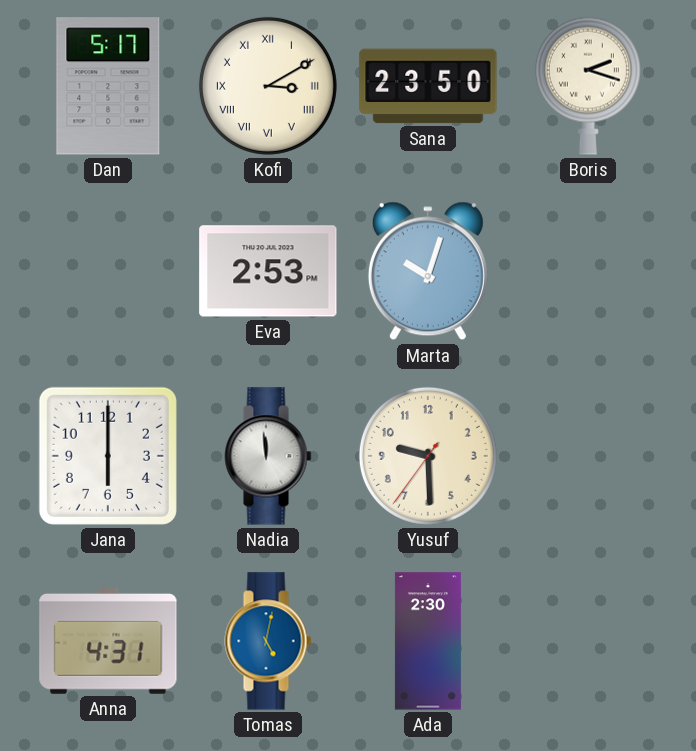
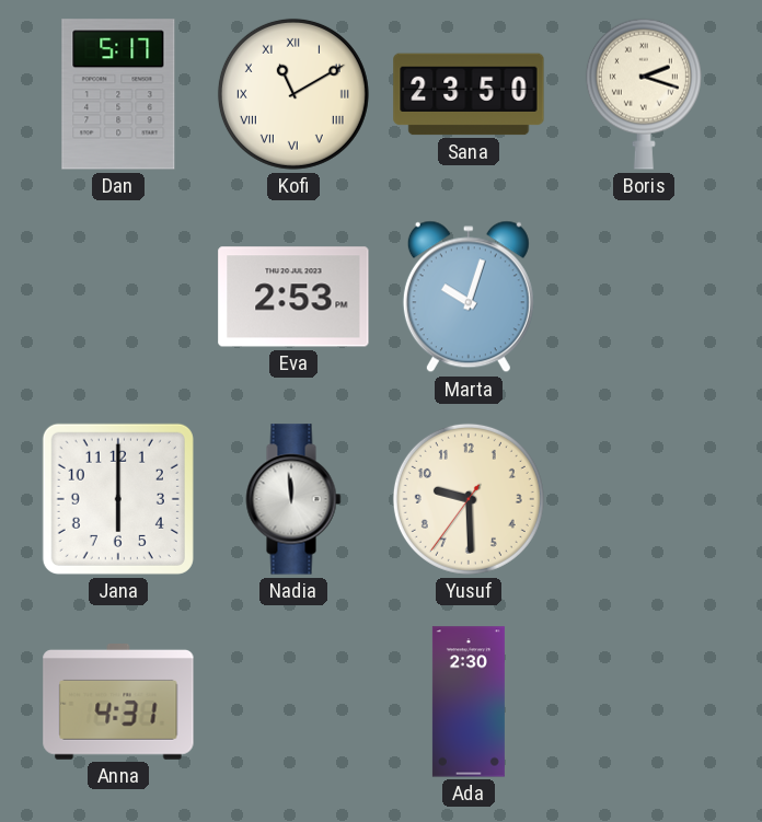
Kofi: 3:10 -> 11:10 (293, 94)
Tomas: 5:02 -> none (268, 641)
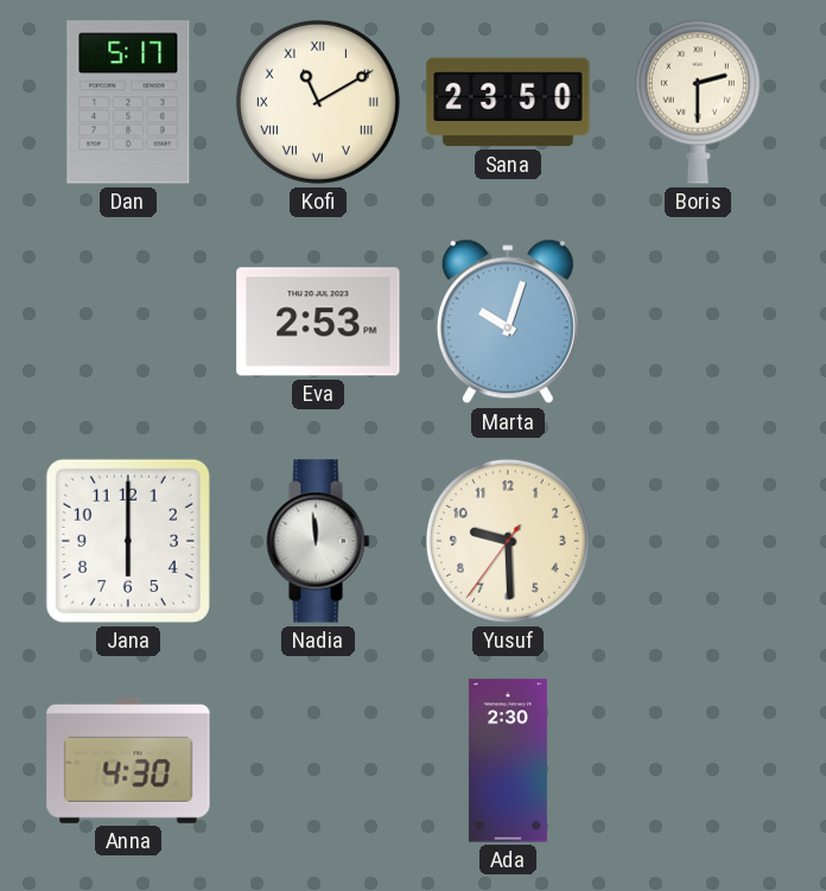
Boris: 2:18 -> 2:30 (698, 102)
Anna: 4:31 -> 4:30 (128, 762)
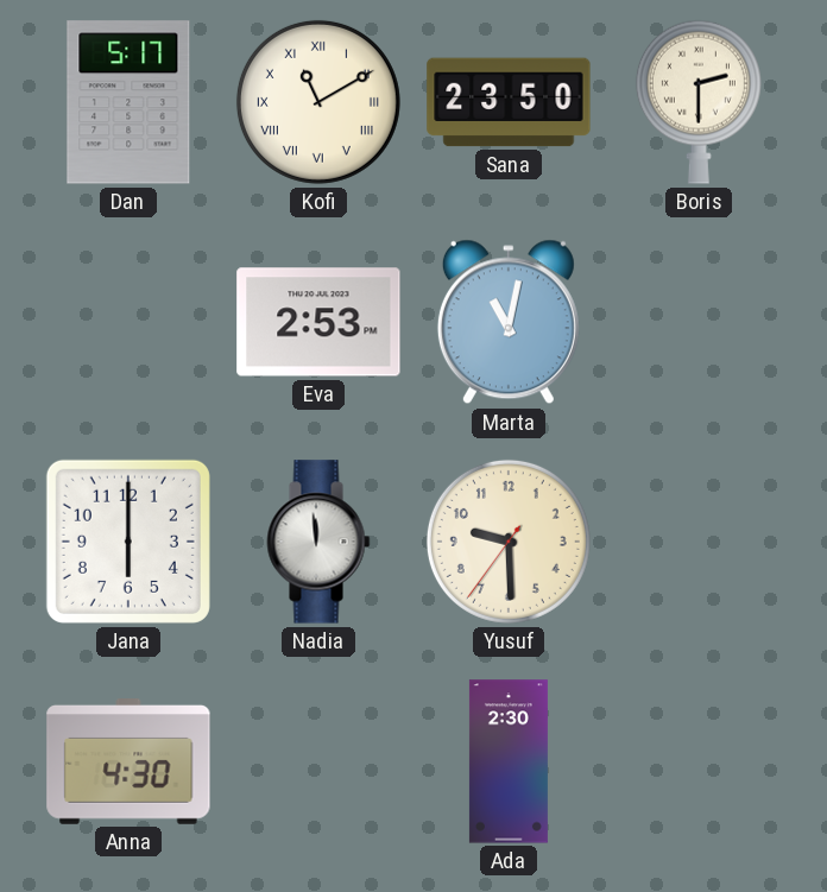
Marta: 10:03 -> 11:02 (509, 322)
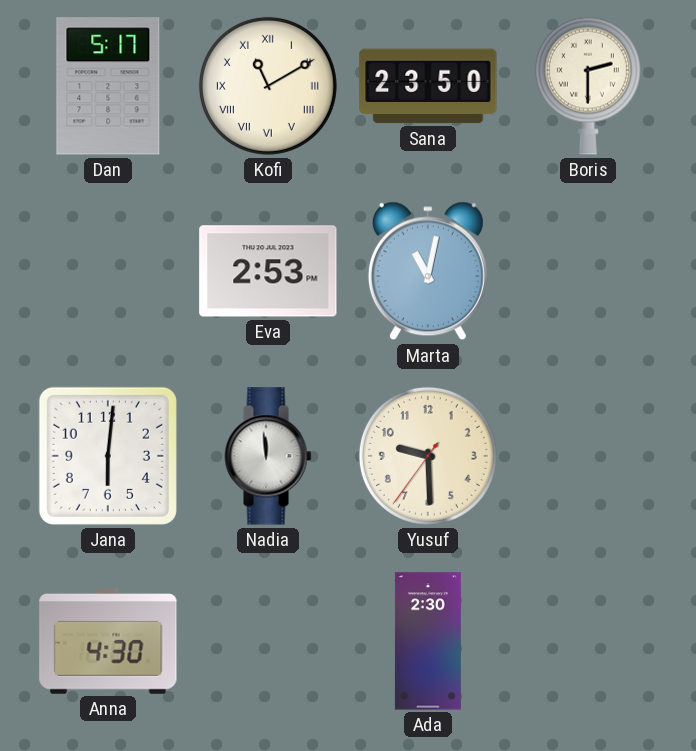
Jana: 6:00 -> 6:01 (108, 456)
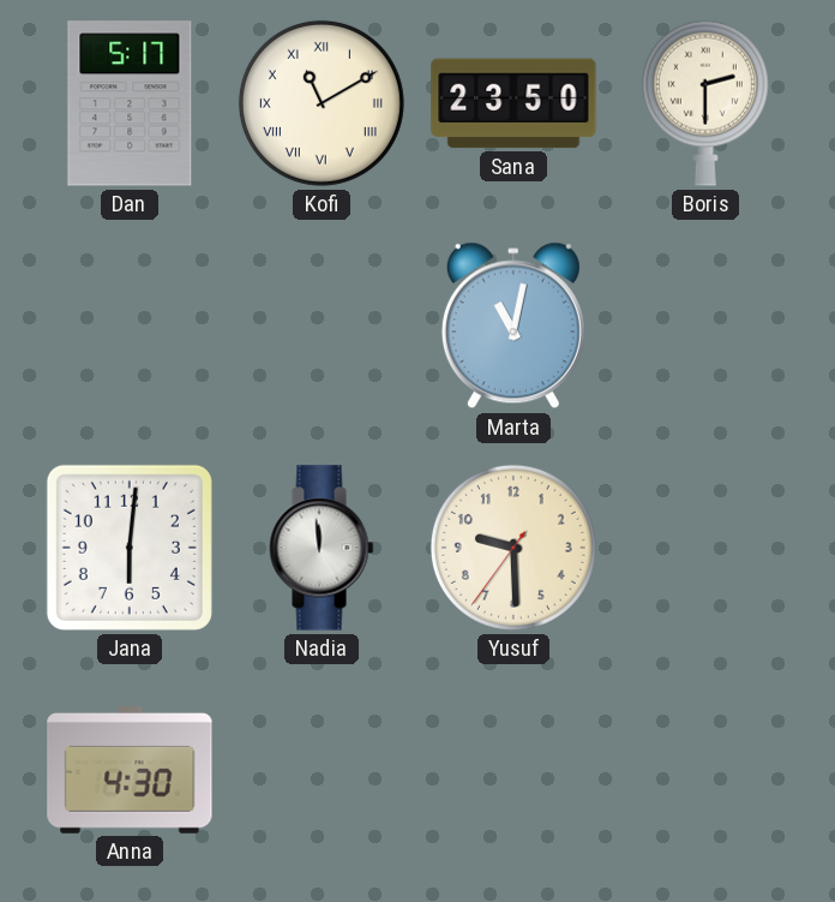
Eva: 2:53 -> none (268, 271)
Ada: 2:30 -> none (428, 641)
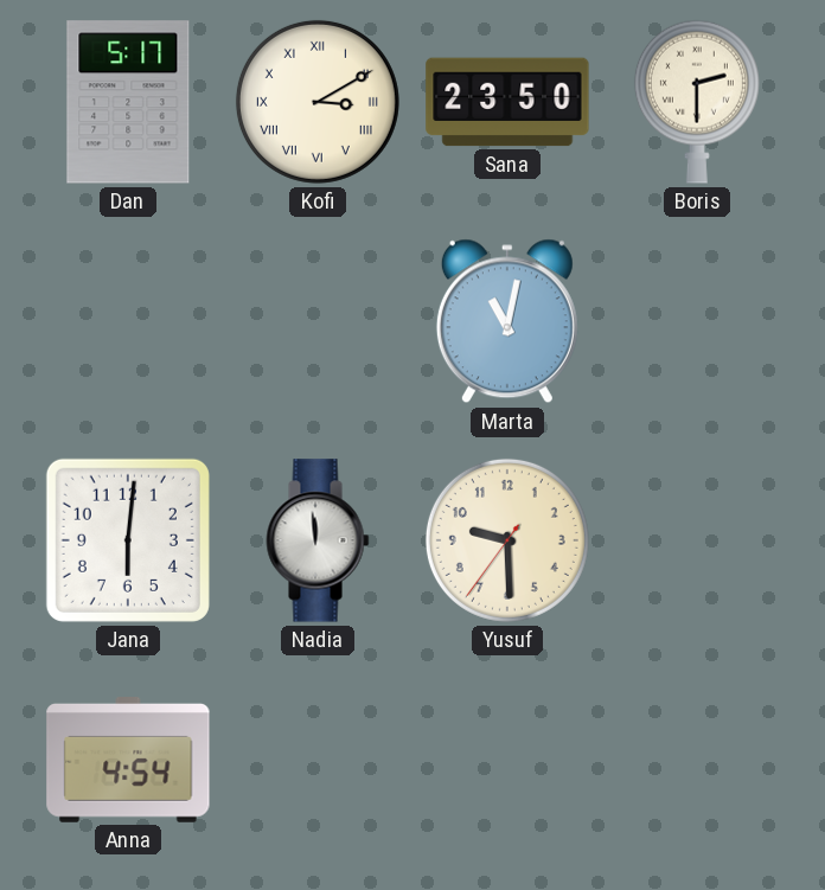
Kofi: 11:10 -> 3:10 (318, 102)
Anna: 4:30 -> 4:54 (128, 761)
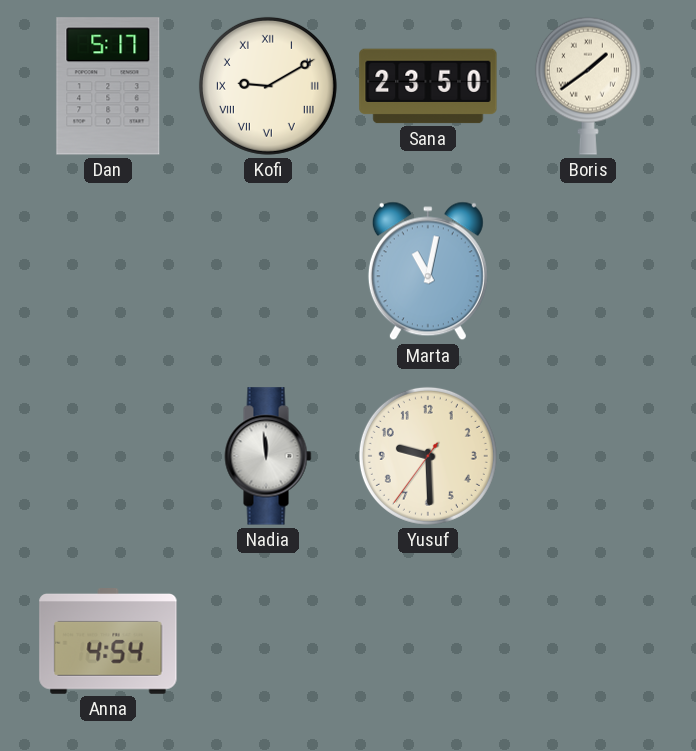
Kofi: 3:10 -> 9:10 (268, 86)
Boris: 2:30 -> 1:39 (588, 86)
Jana: 6:01 -> none (128, 540)
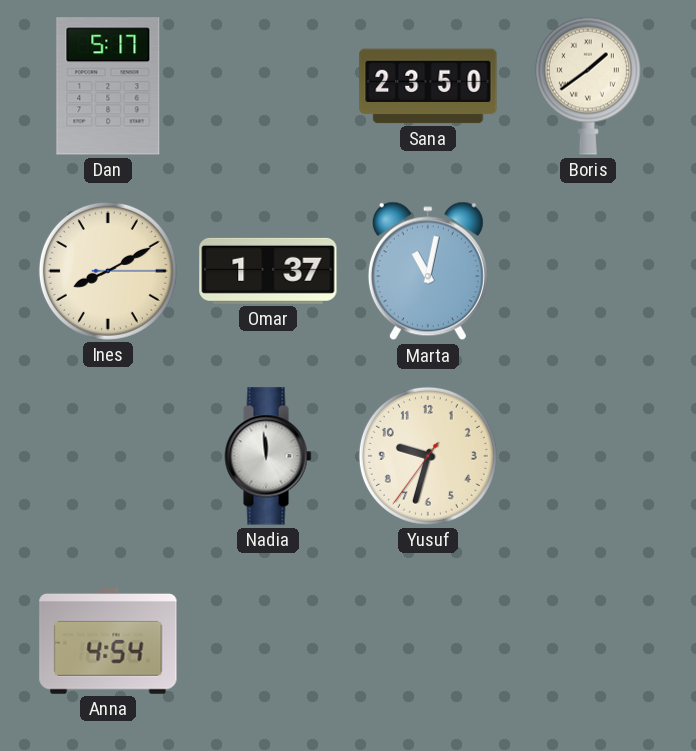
Kofi: 9:10 -> none (268, 86)
Ines: none -> 8:10 (108, 271)
Omar: none -> 1:37 (268, 271)
Yusuf: 9:29 -> 9:32 (428, 456)
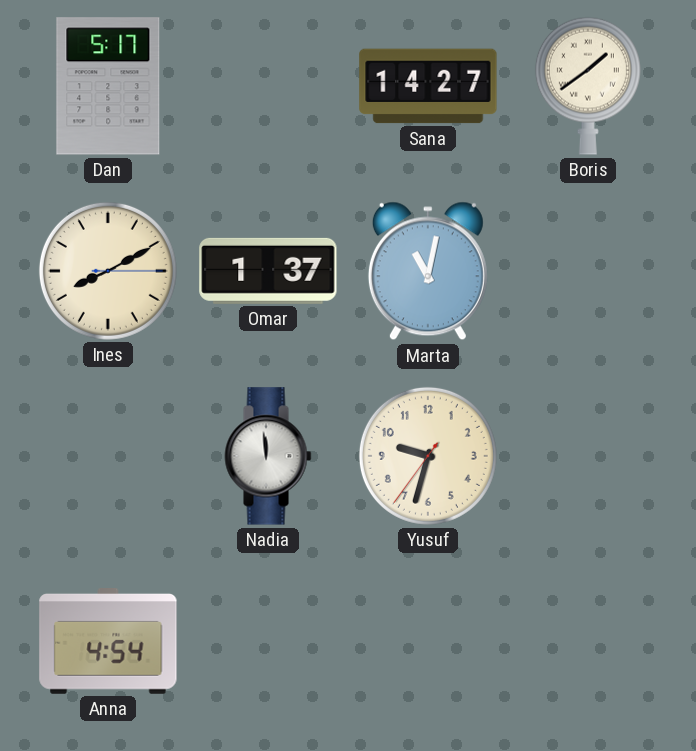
Sana: 23:50 -> 14:27 (428, 86)
